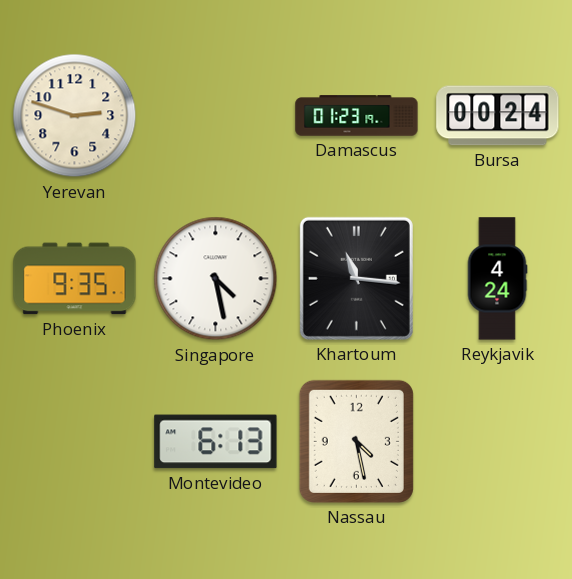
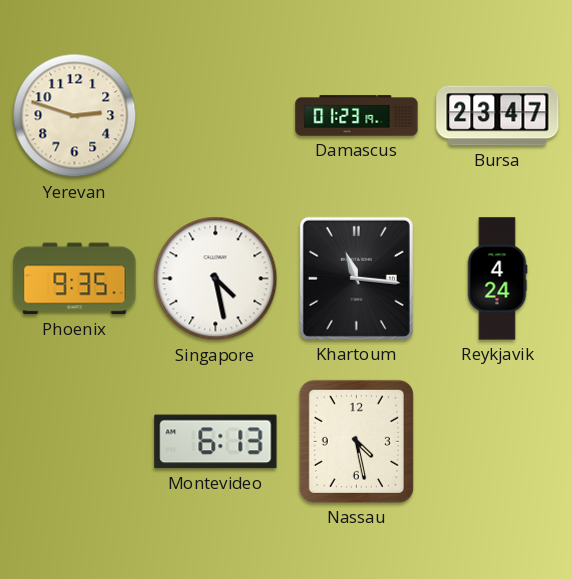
Bursa: 00:24 -> 23:47 (498, 116)
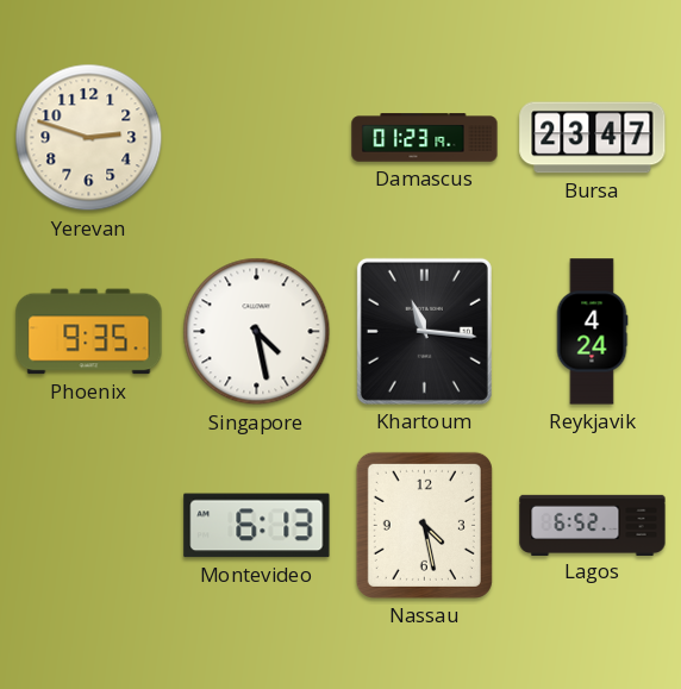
Lagos: none -> 6:52 (593, 525)
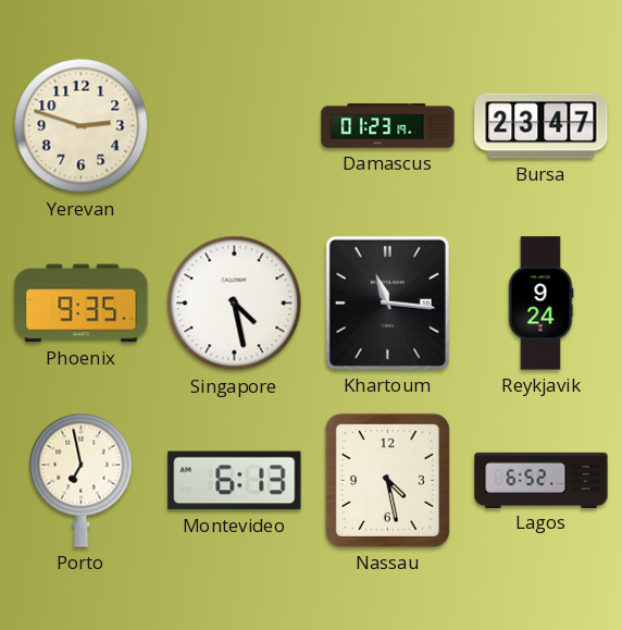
Reykjavik: 4:24 -> 9:24 (540, 304)
Porto: none -> 6:58 (82, 480)
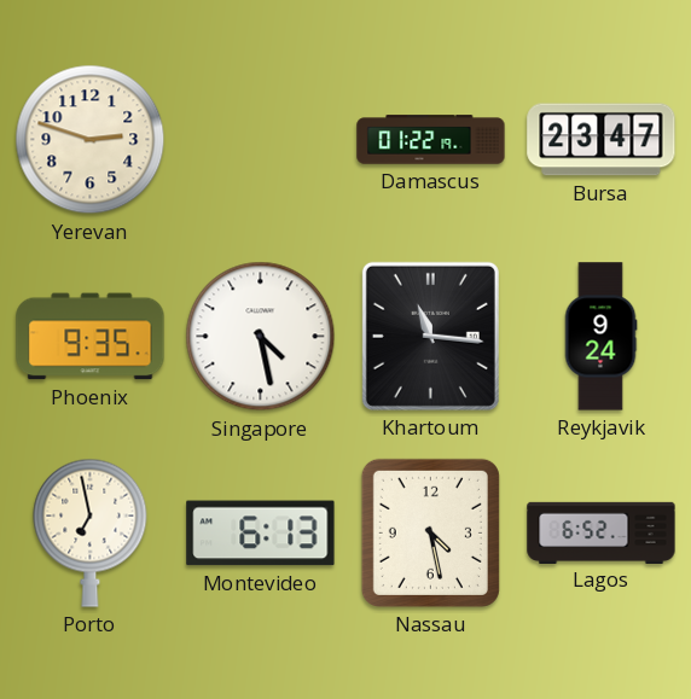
Damascus: 01:23 -> 01:22 (431, 140)
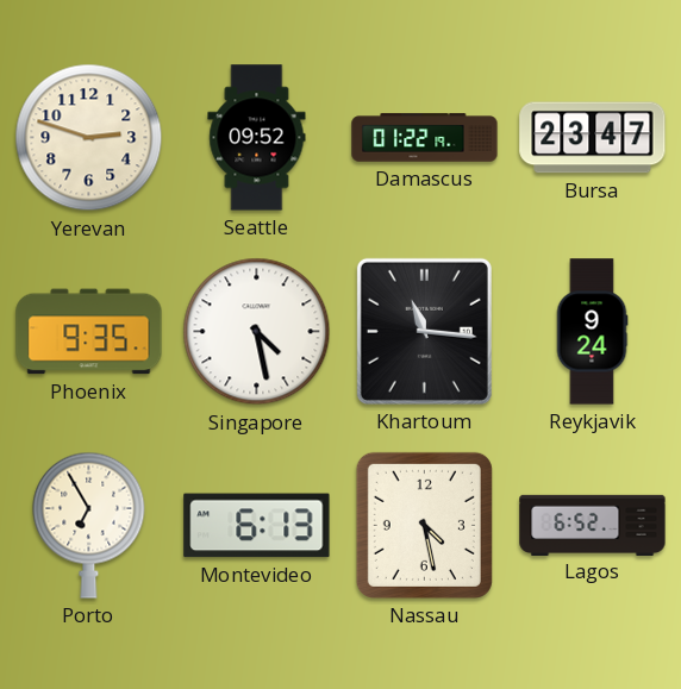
Seattle: none -> 09:52 (257, 138)
Porto: 6:58 -> 6:55 (89, 525)
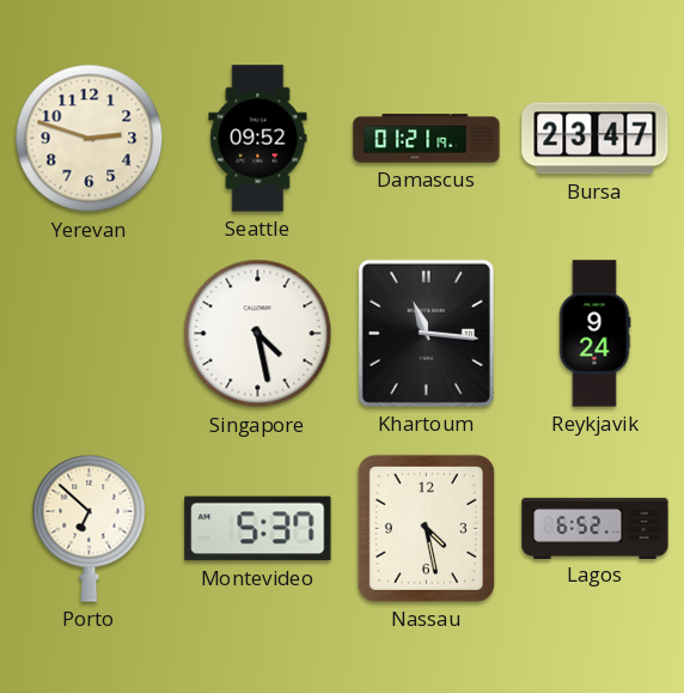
Damascus: 01:22 -> 01:21 (427, 139)
Phoenix: 9:35 -> none (89, 332)
Porto: 6:55 -> 6:52 (90, 528)
Montevideo: 6:13 -> 5:37 (258, 529)
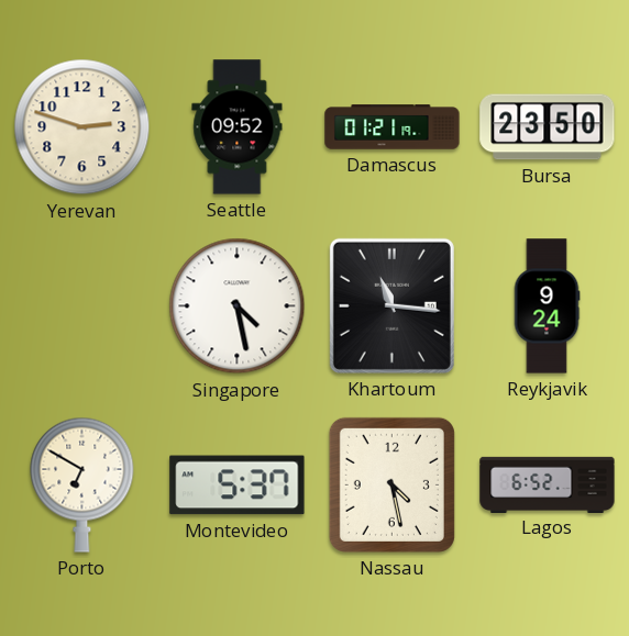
Bursa: 23:47 -> 23:50 (548, 127)
Porto: 6:52 -> 6:50 (82, 484)
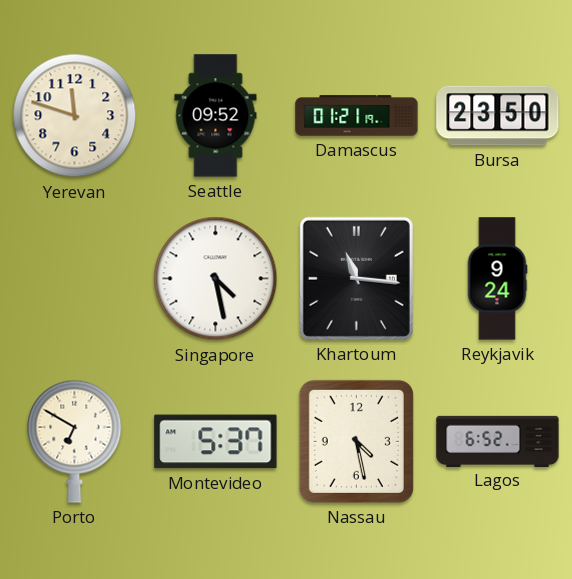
Yerevan: 2:48 -> 11:48 (75, 116)
